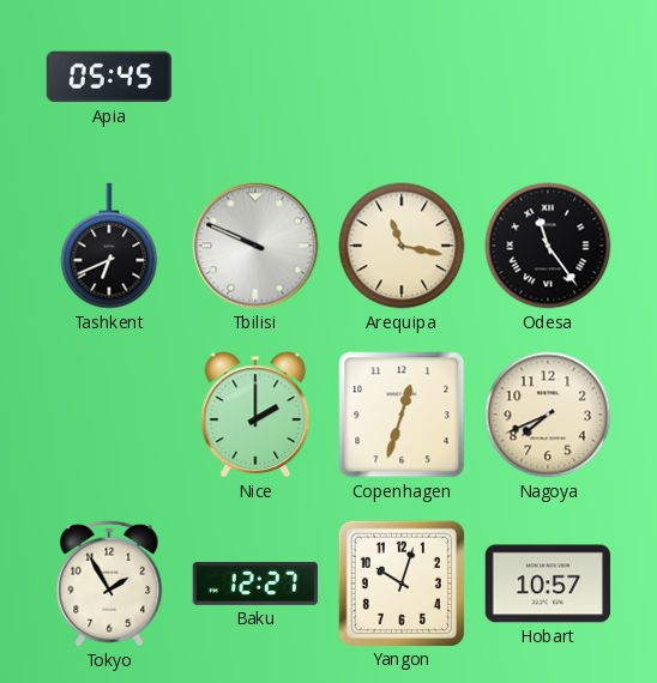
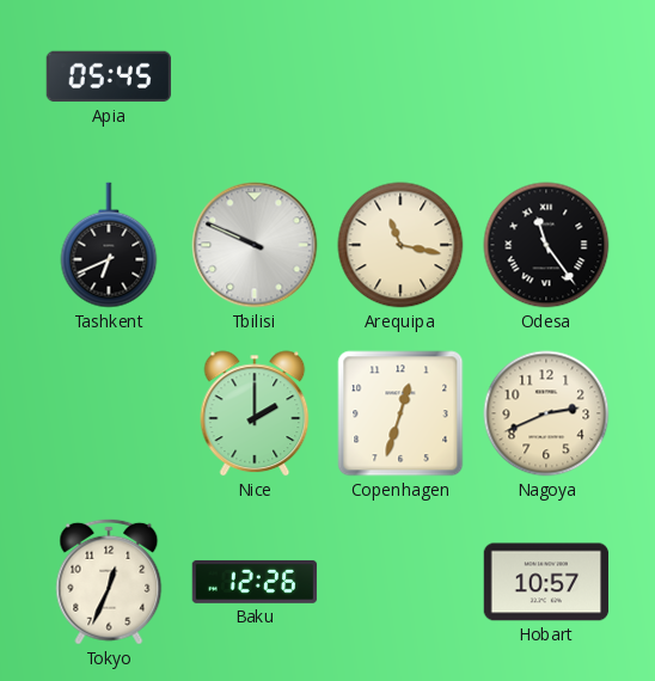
Nagoya: 7:41 -> 2:41 (546, 413)
Tokyo: 1:55 -> 12:34 (109, 582)
Baku: 12:27 -> 12:26 (255, 582)
Yangon: 10:03 -> none (400, 582)
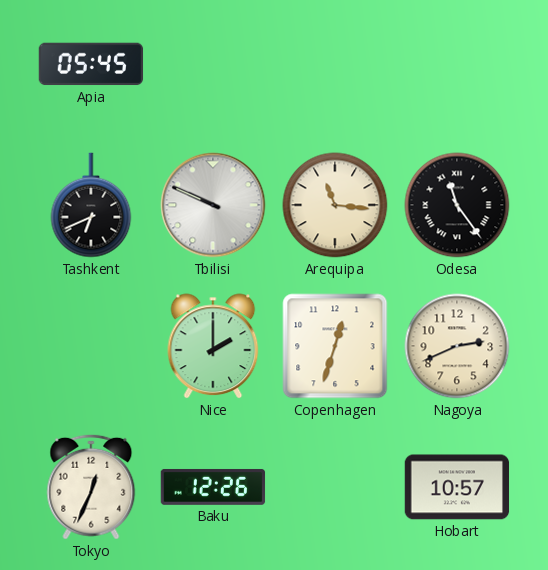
Arequipa: 11:17 -> 11:16 (335, 205)
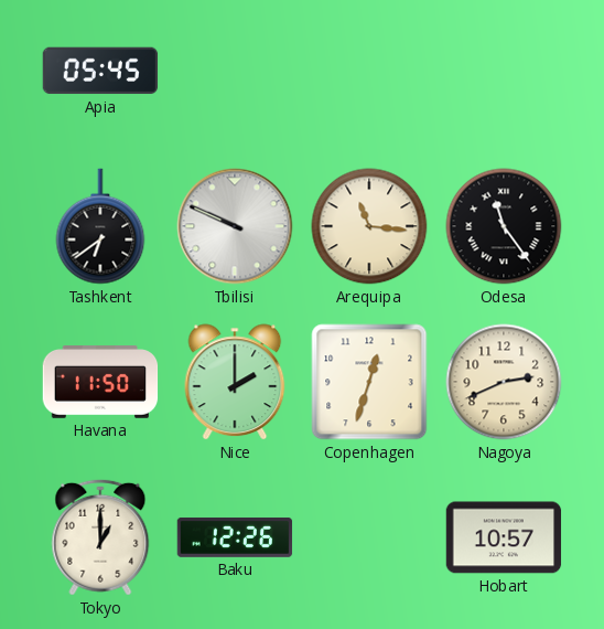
Tashkent: 6:41 -> 6:39 (100, 226)
Havana: none -> 11:50 (100, 383)
Tokyo: 12:34 -> 1:00 (100, 537)
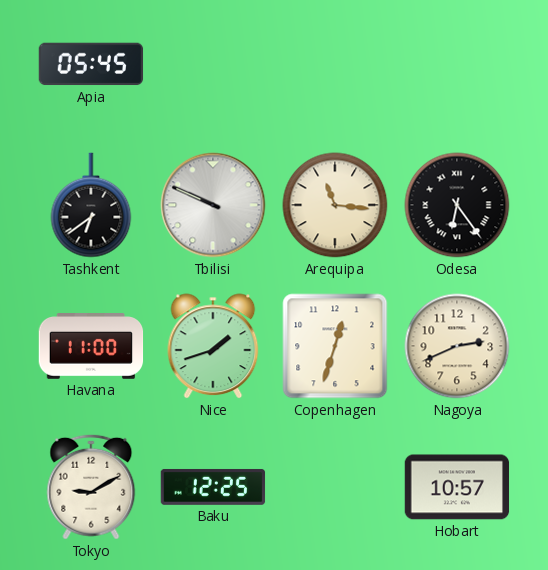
Odesa: 11:24 -> 6:24 (457, 205)
Havana: 11:50 -> 11:00 (91, 347)
Nice: 2:00 -> 1:42 (213, 346)
Tokyo: 1:00 -> 9:10 (91, 487)
Baku: 12:26 -> 12:25 (213, 487)
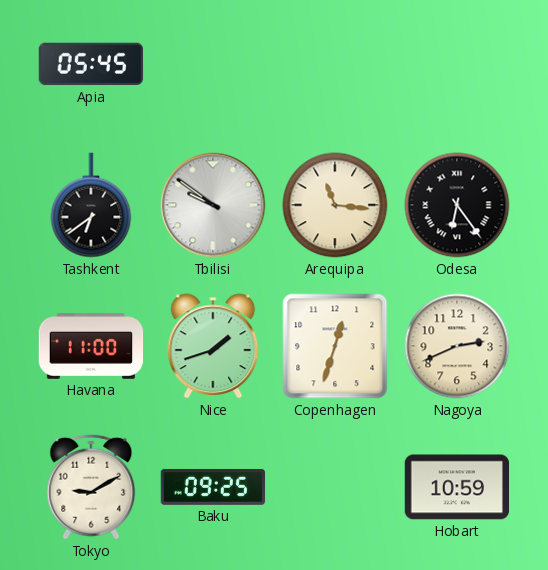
Tbilisi: 9:49 -> 9:51 (213, 205)
Baku: 12:25 -> 09:25 (213, 487)
Hobart: 10:57 -> 10:59 (457, 487)
